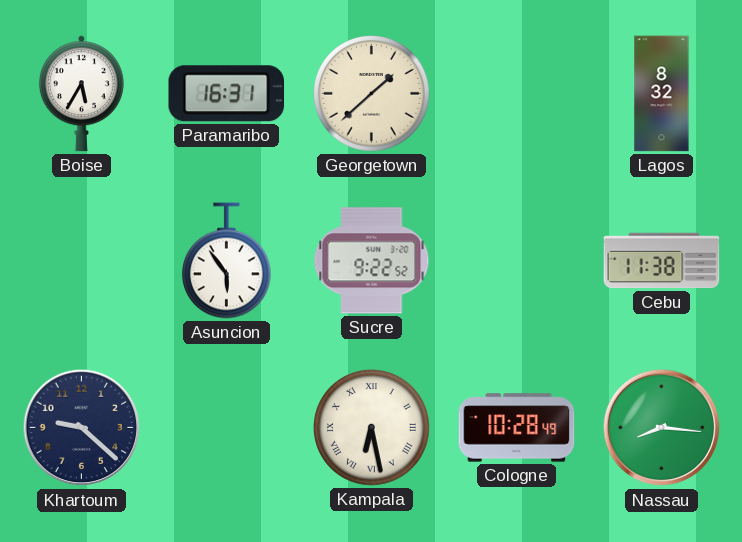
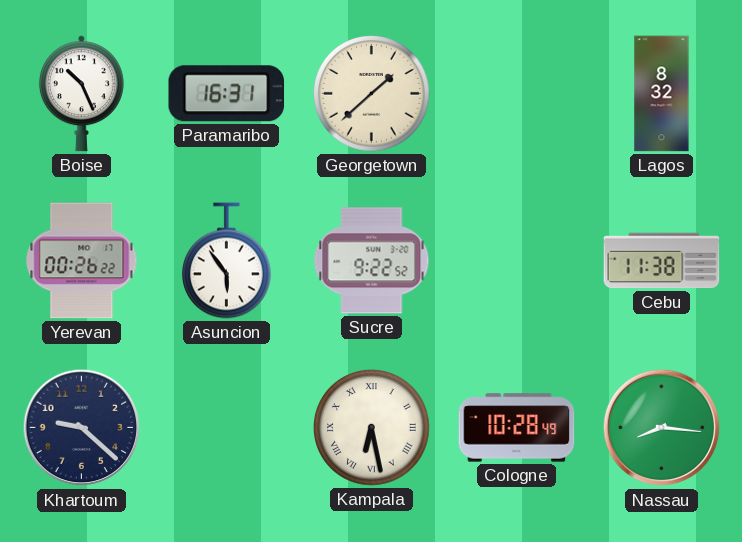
Boise: 5:35 -> 10:26 (81, 94)
Yerevan: none -> 00:26 (82, 261)
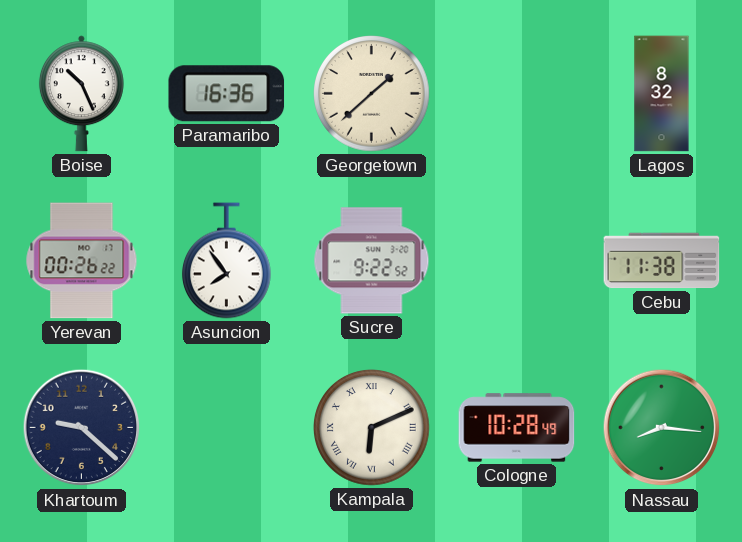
Paramaribo: 16:31 -> 16:36 (227, 94)
Asuncion: 5:54 -> 7:54 (226, 261)
Kampala: 6:28 -> 6:11 (372, 428)
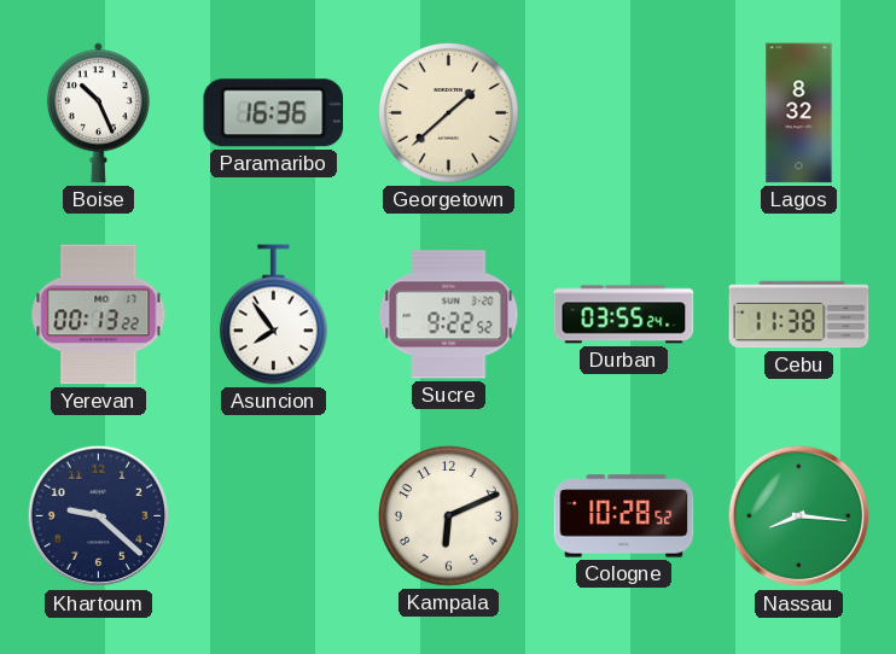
Yerevan: 00:26 -> 00:13 (99, 315)
Durban: none -> 03:55 (624, 315)
Kampala numerals: Roman -> Arabic (449, 516)
Cologne: 10:28:49 -> 10:28:52 (624, 516)
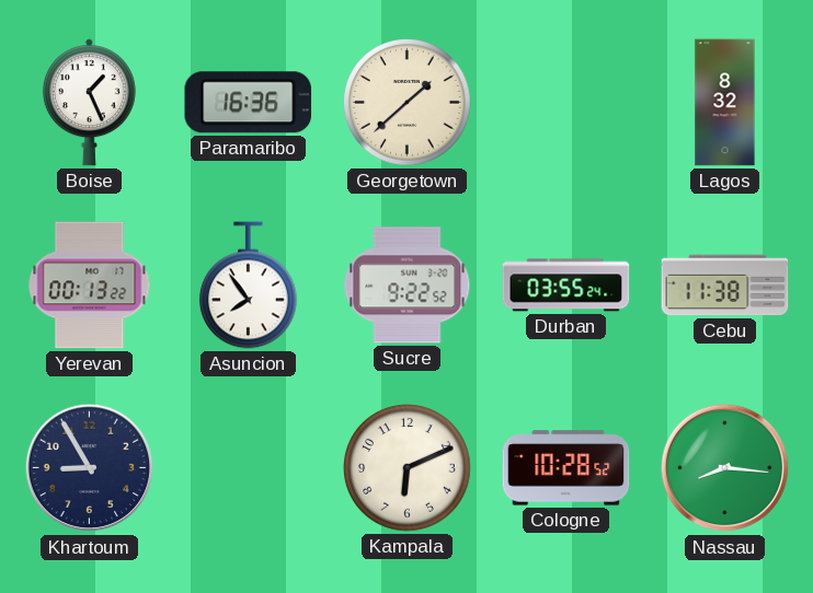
Boise: 10:26 -> 1:26 (89, 103)
Khartoum: 9:22 -> 8:55 (90, 468)
